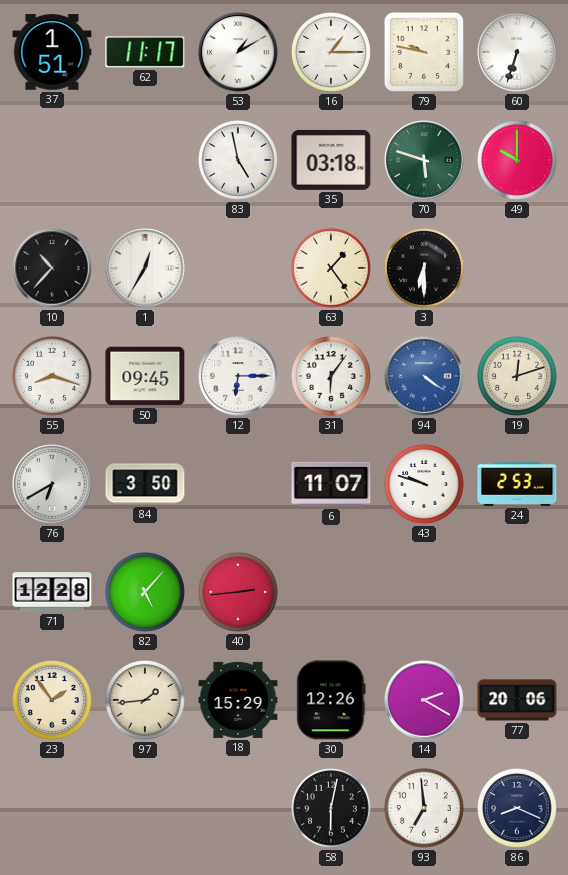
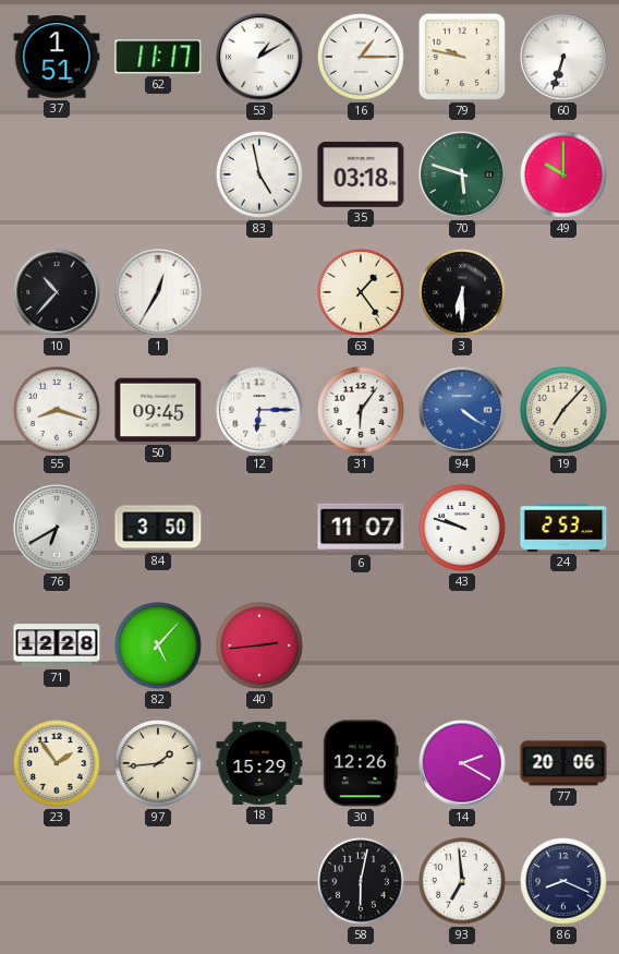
19: 12:12 -> 7:07 (565, 411)
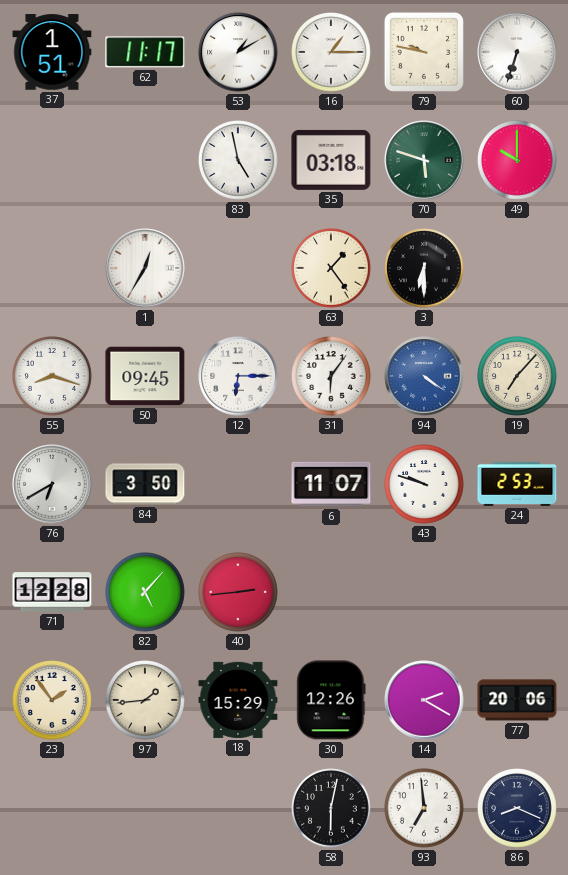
10: 10:37 -> none (57, 292)
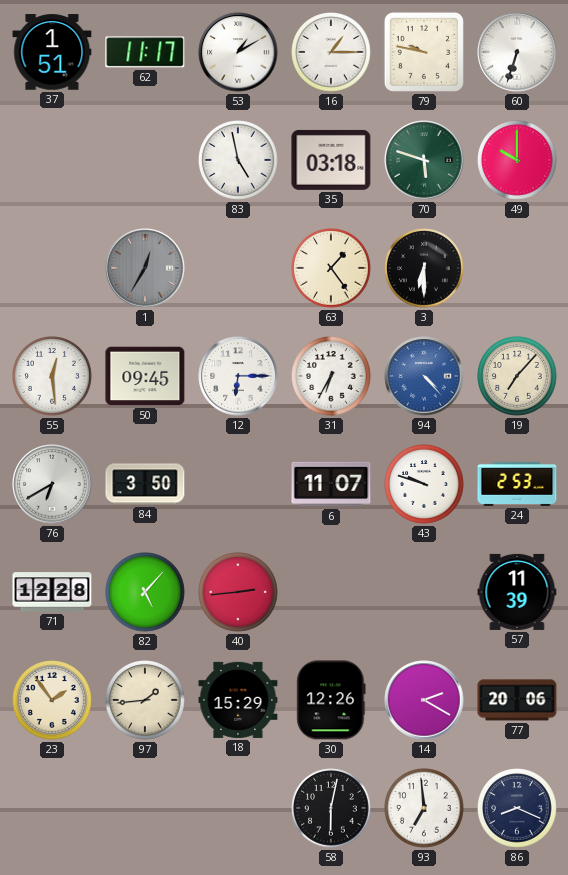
1 dial: white -> grey (145, 268)
55: 8:18 -> 12:29 (53, 377)
31: 6:06 -> 6:35 (332, 377)
94: 4:21 -> 4:23 (424, 376)
57: none -> 11:39 (517, 592)
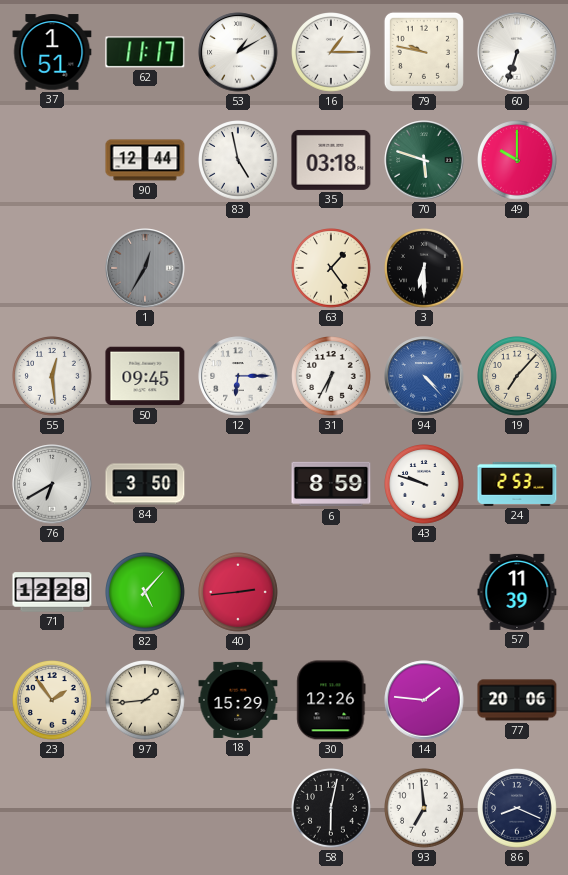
90: none -> 12:44 (145, 160)
6: 11:07 -> 8:59 (331, 484)
14: 2:20 -> 1:46 (424, 700)
